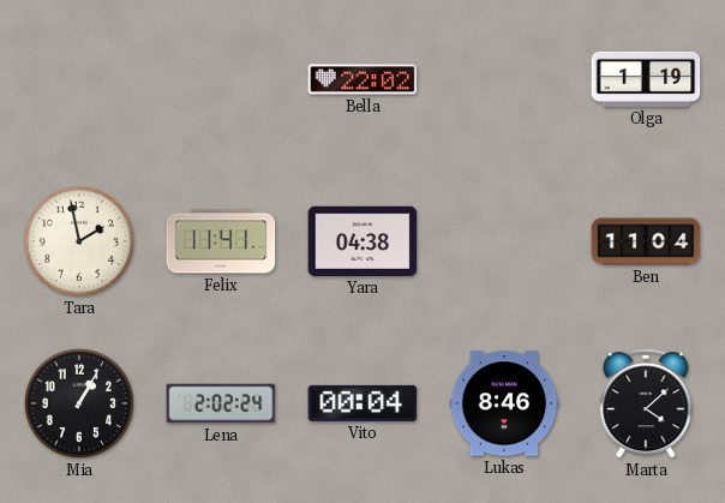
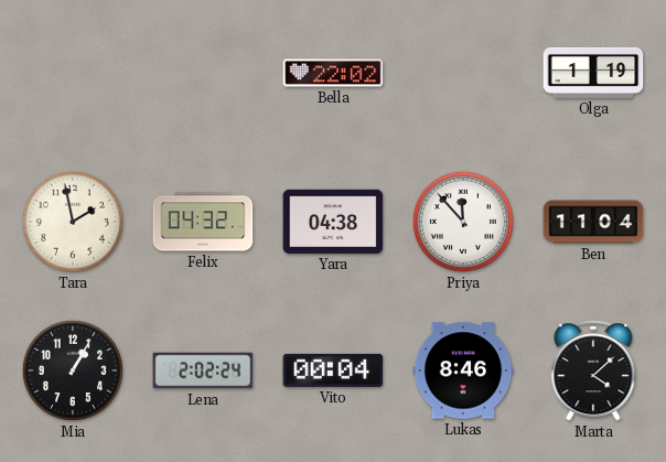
Felix: 11:41 -> 04:32 (203, 222)
Priya: none -> 11:53 (463, 222)
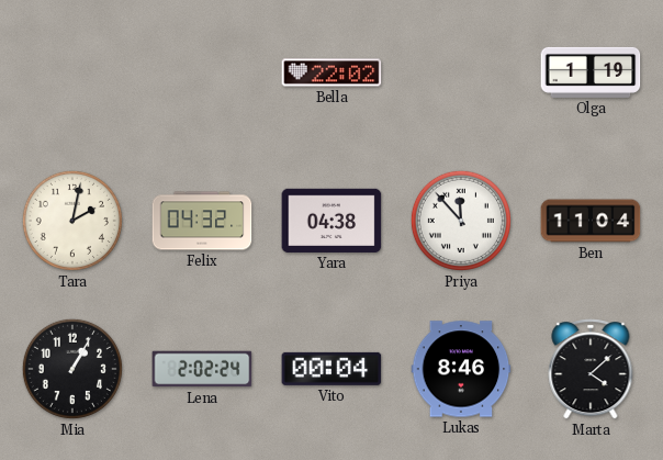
Tara: 1:58 -> 2:02 (72, 221)
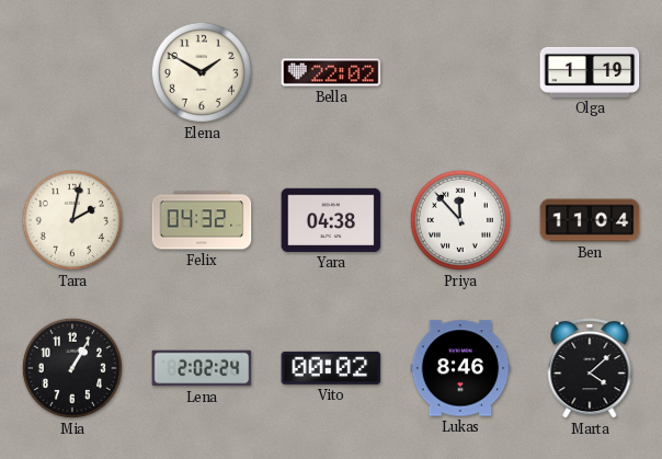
Elena: none -> 1:50 (202, 72)
Vito: 00:04 -> 00:02 (331, 368)
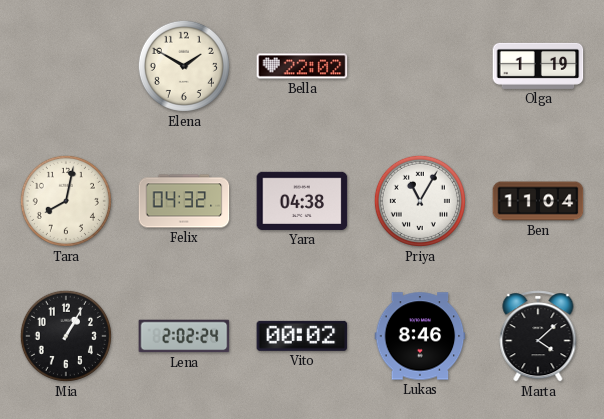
Tara: 2:02 -> 8:02 (66, 201)
Priya: 11:53 -> 11:05 (420, 201)
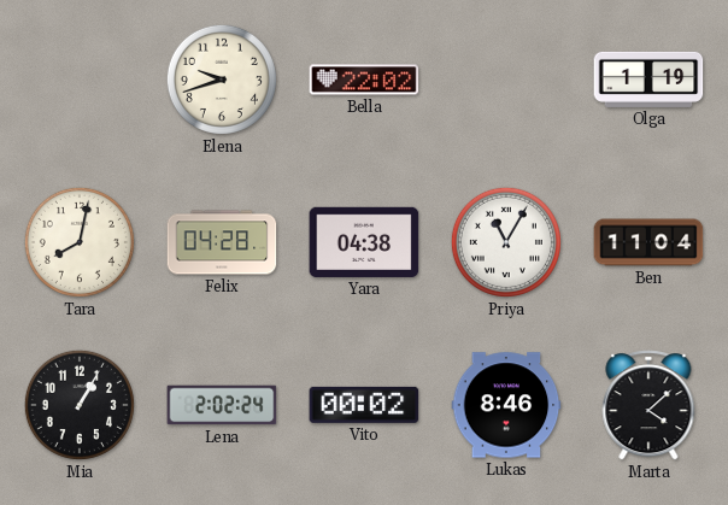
Elena: 1:50 -> 9:42 (222, 80)
Felix: 04:32 -> 04:28 (222, 242)
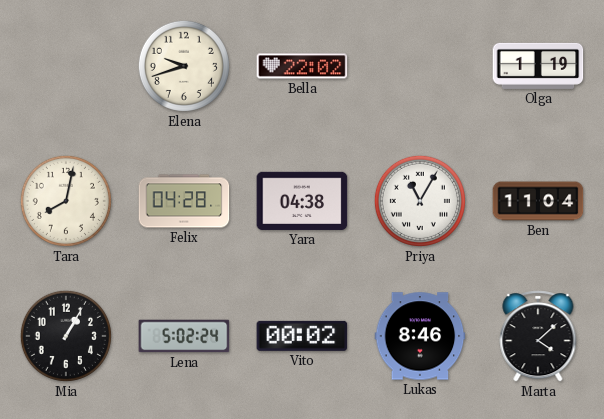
Lena: 2:02 -> 5:02 (184, 336)
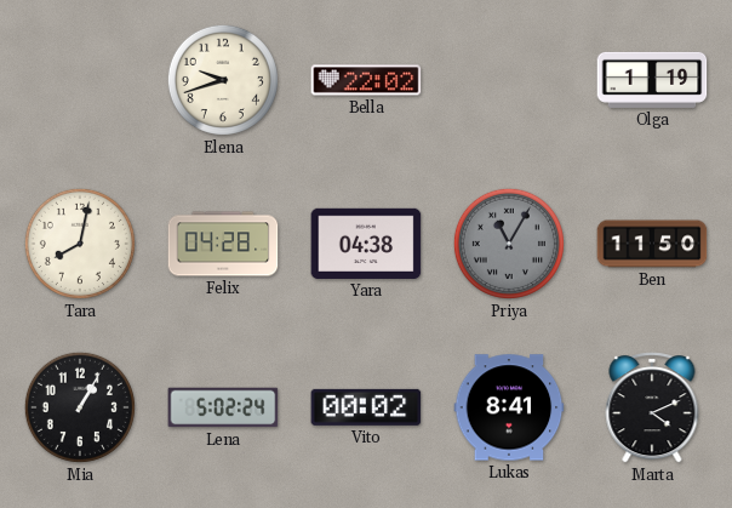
Priya dial: white -> grey (509, 244)
Ben: 11:04 -> 11:50 (652, 244)
Lukas: 8:46 -> 8:41 (509, 407)
Marta: 4:08 -> 4:11 (652, 407)
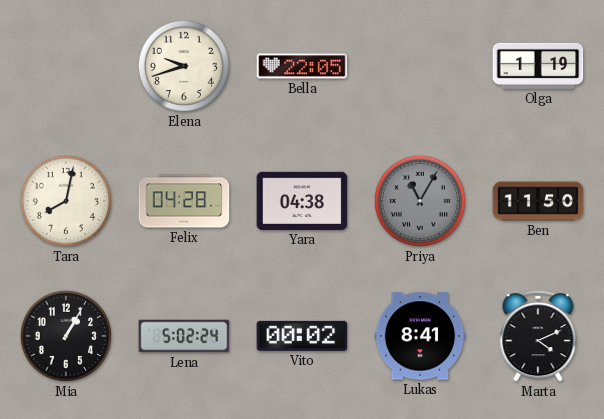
Bella: 22:02 -> 22:05 (302, 66)
